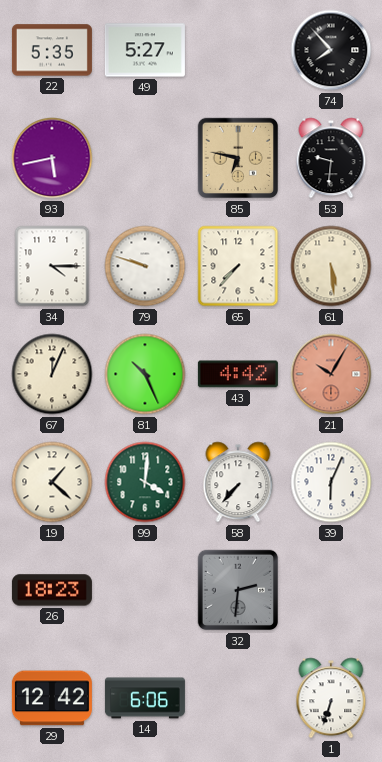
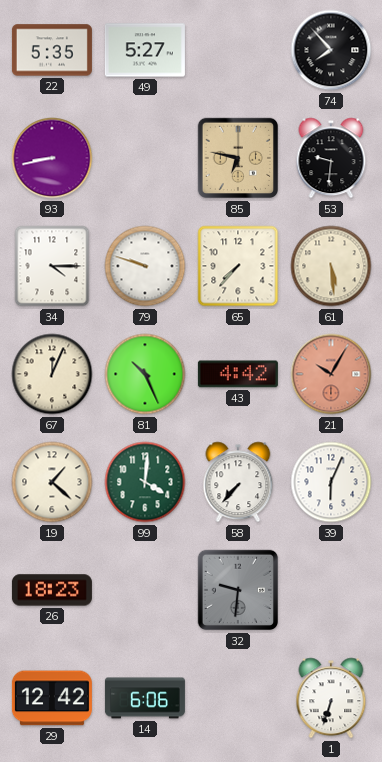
93: 5:43 -> 8:43 (52, 158)
32: 2:31 -> 9:31 (238, 590)
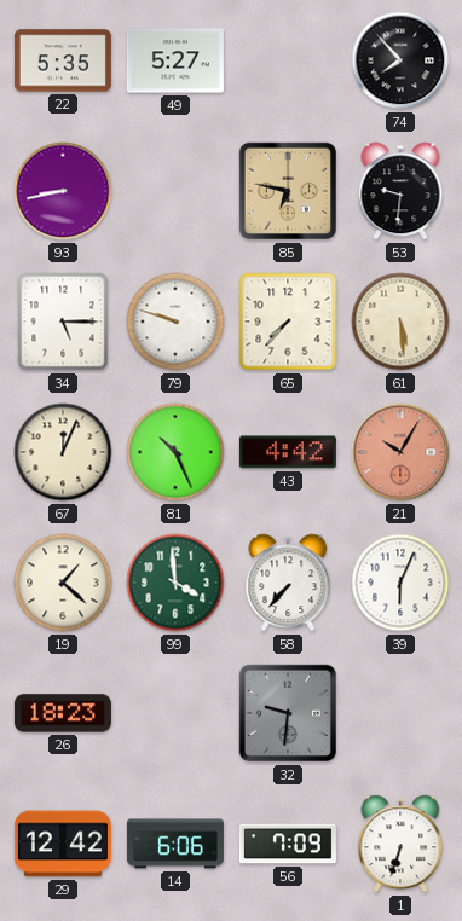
34: 4:15 -> 5:15 (63, 322)
99: 4:01 -> 3:59 (175, 583)
56: none -> 7:09 (288, 844)
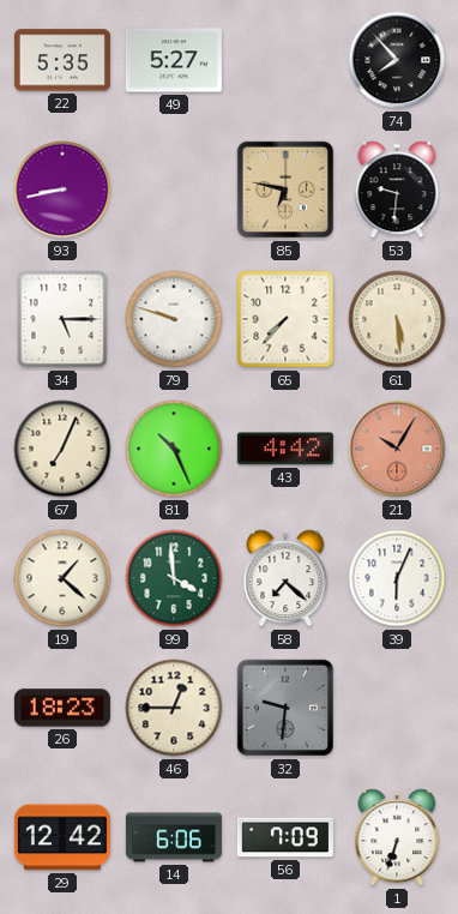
67: 12:04 -> 7:04 (62, 449)
58: 7:37 -> 7:22 (285, 578)
46: none -> 12:45 (174, 708)
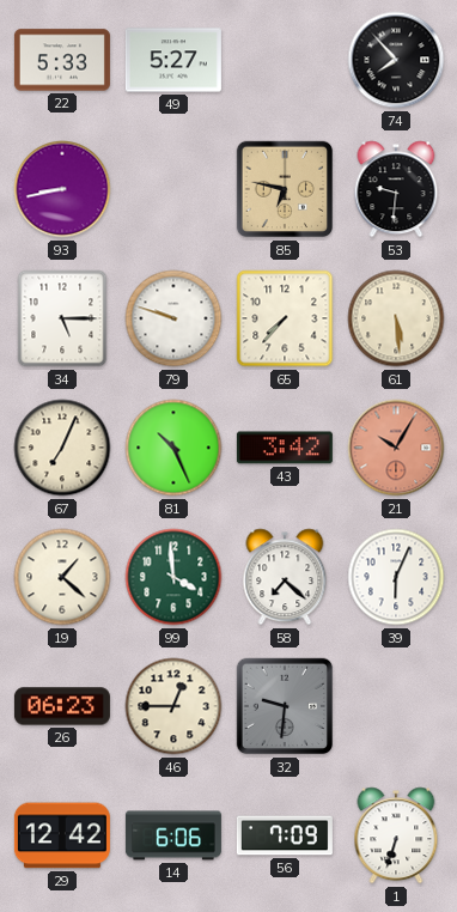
22: 5:35 -> 5:33 (62, 60)
43: 4:42 -> 3:42 (285, 448)
26: 18:23 -> 06:23 (62, 706)
